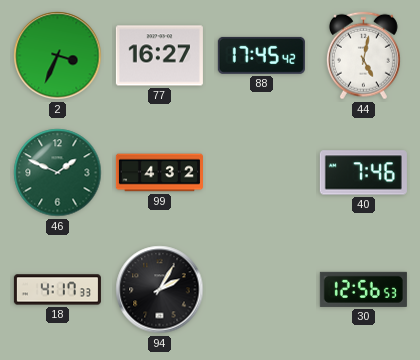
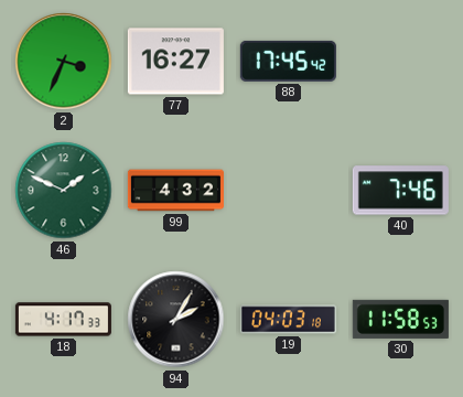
44: 5:02 -> none (363, 56)
19: none -> 04:03 (288, 320)
30: 12:56 -> 11:58 (400, 319)
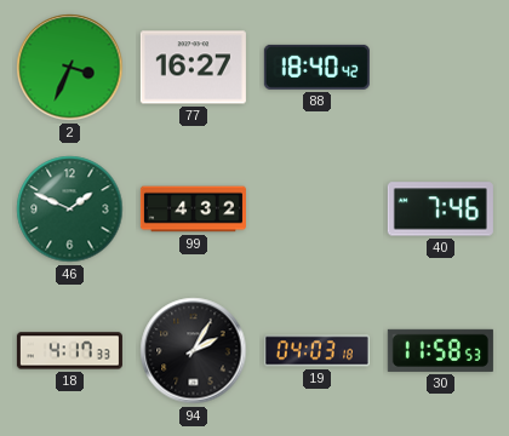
88: 17:45 -> 18:40 (316, 67)
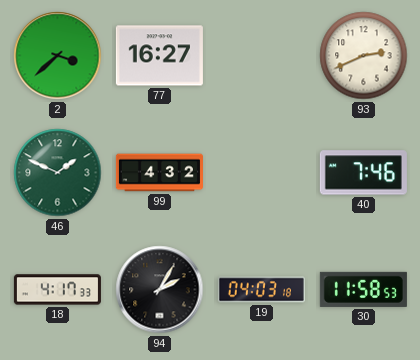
2: 3:34 -> 3:38 (58, 56)
88: 18:40 -> none (316, 67)
93: none -> 2:41 (364, 56)
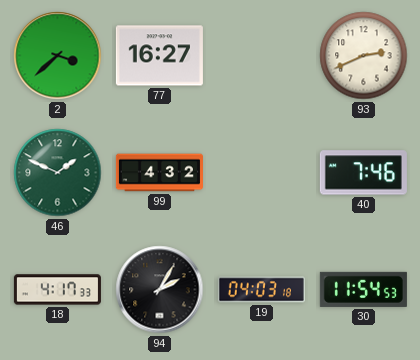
30: 11:58 -> 11:54 (363, 289)
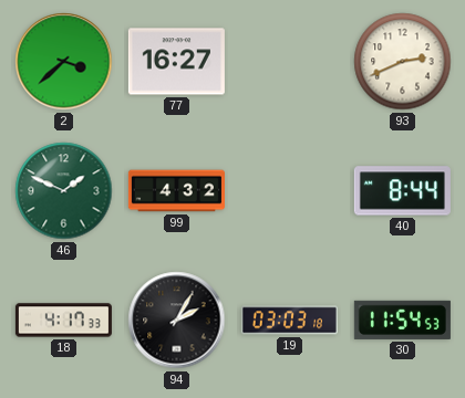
40: 7:46 -> 8:44 (402, 191)
19: 04:03 -> 03:03 (289, 321)
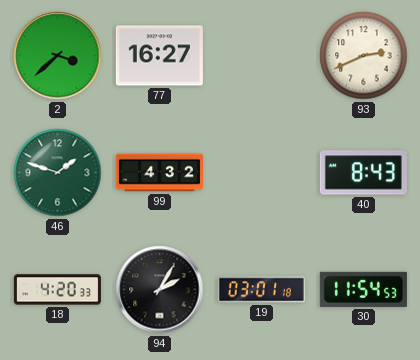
46: 1:49 -> 1:48 (58, 173)
40: 8:44 -> 8:43 (363, 173)
18: 4:17 -> 4:20 (57, 290)
19: 03:03 -> 03:01 (261, 290)
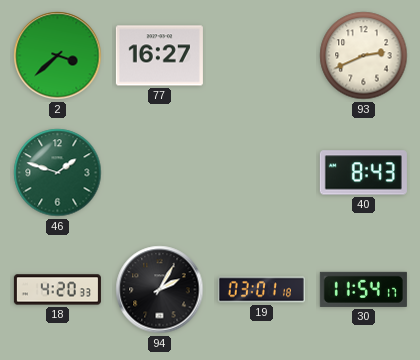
99: 4:32 -> none (159, 173)
30: 11:54:53 -> 11:54:17 (363, 289)
